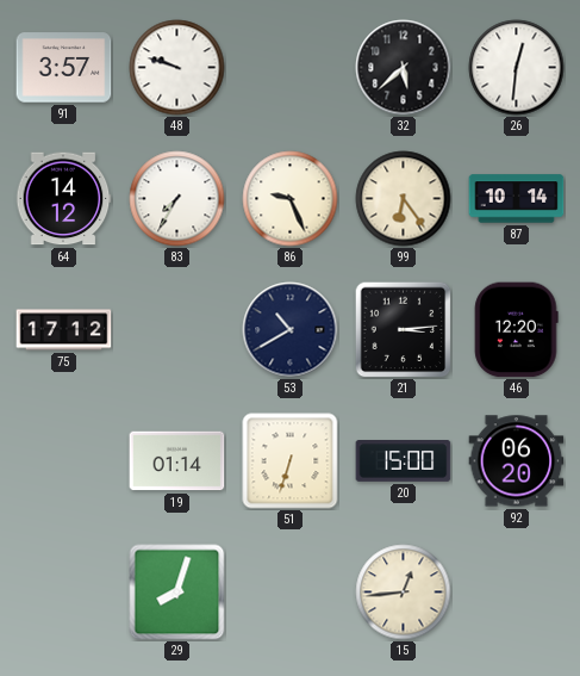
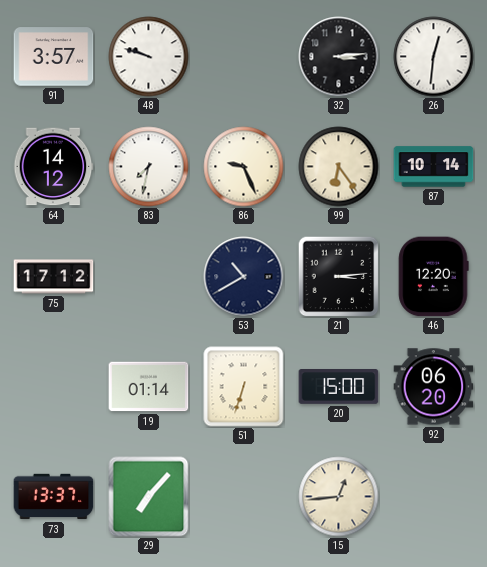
32: 5:38 -> 3:14 (339, 57)
83: 7:35 -> 7:32 (149, 167)
73: none -> 13:37 (54, 497)
29: 8:03 -> 7:07 (149, 497)
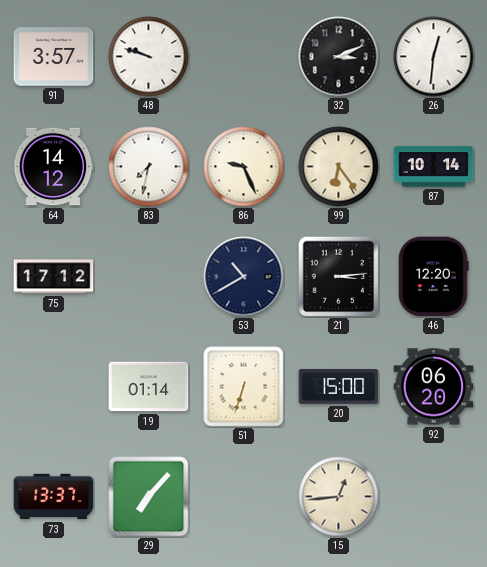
32: 3:14 -> 3:11 (339, 57)
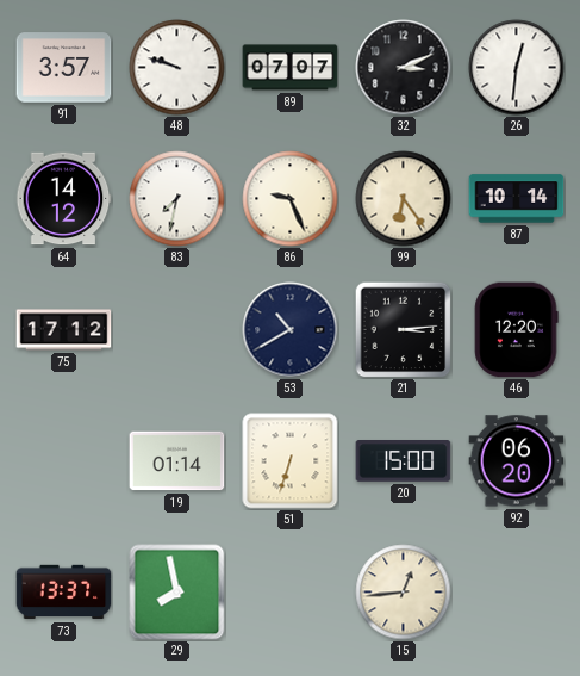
89: none -> 07:07 (291, 68)
29: 7:07 -> 7:58 (177, 593)
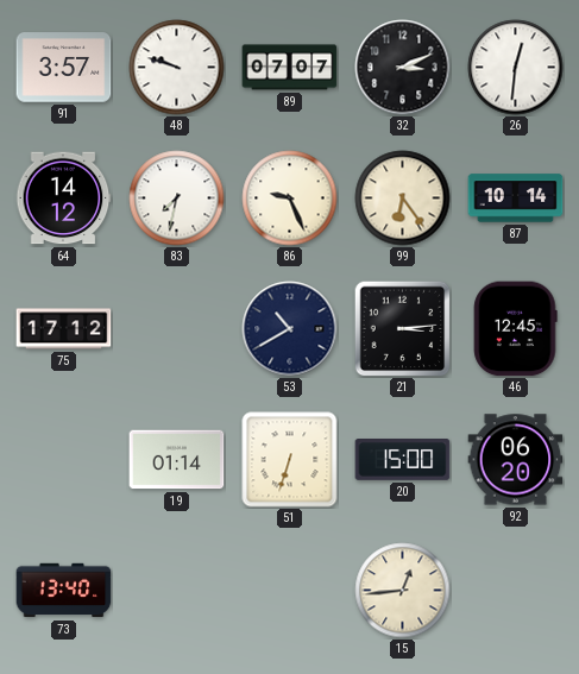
46: 12:20 -> 12:45 (516, 329)
73: 13:37 -> 13:40 (64, 591)
29: 7:58 -> none (177, 593)
